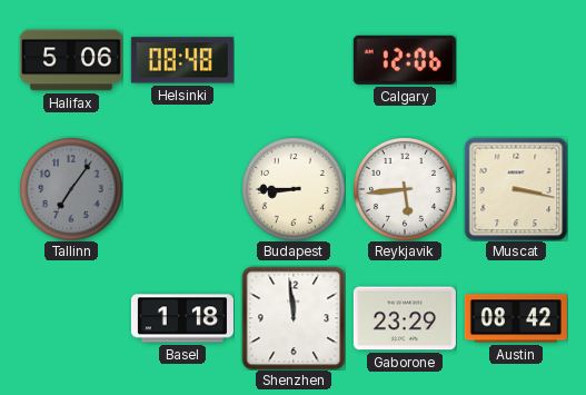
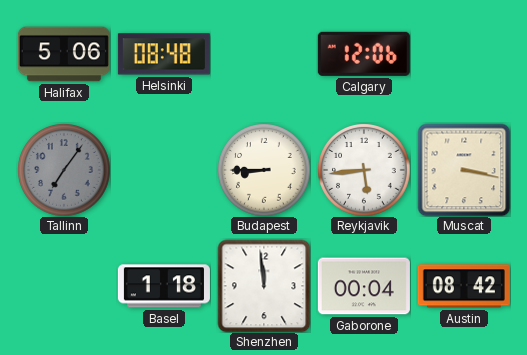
Gaborone: 23:29 -> 00:04 (364, 286)
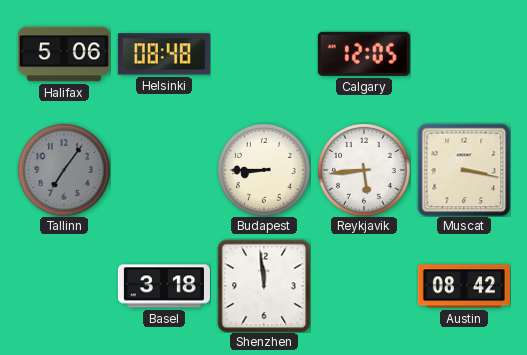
Calgary: 12:06 -> 12:05 (364, 54)
Basel: 1:18 -> 3:18 (164, 286)
Gaborone: 00:04 -> none (364, 286)
